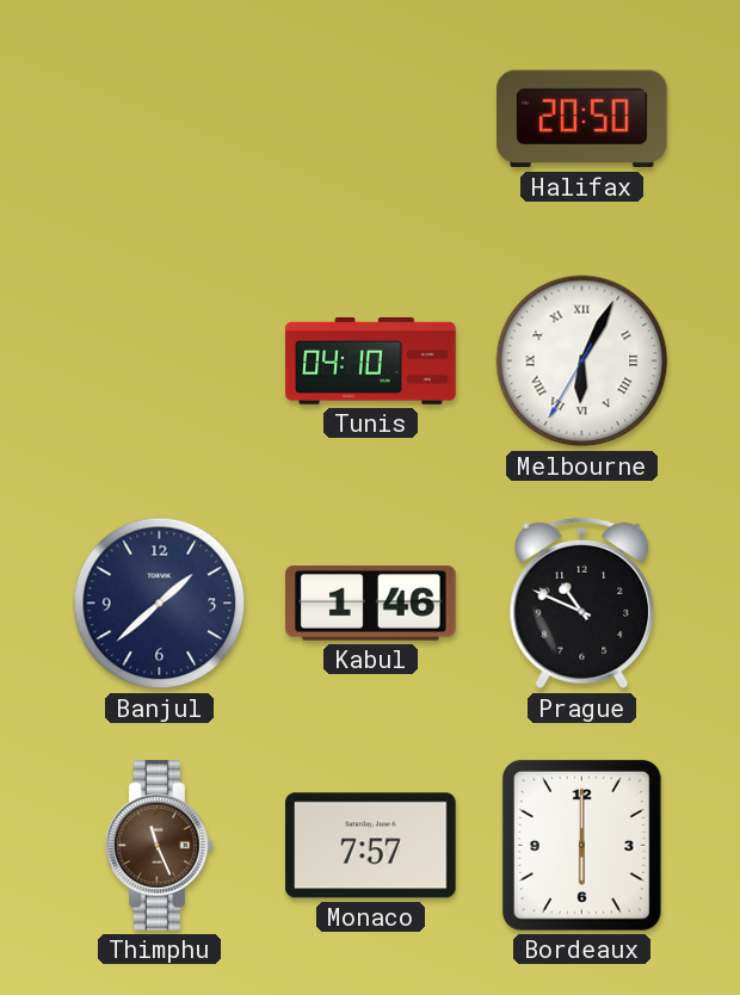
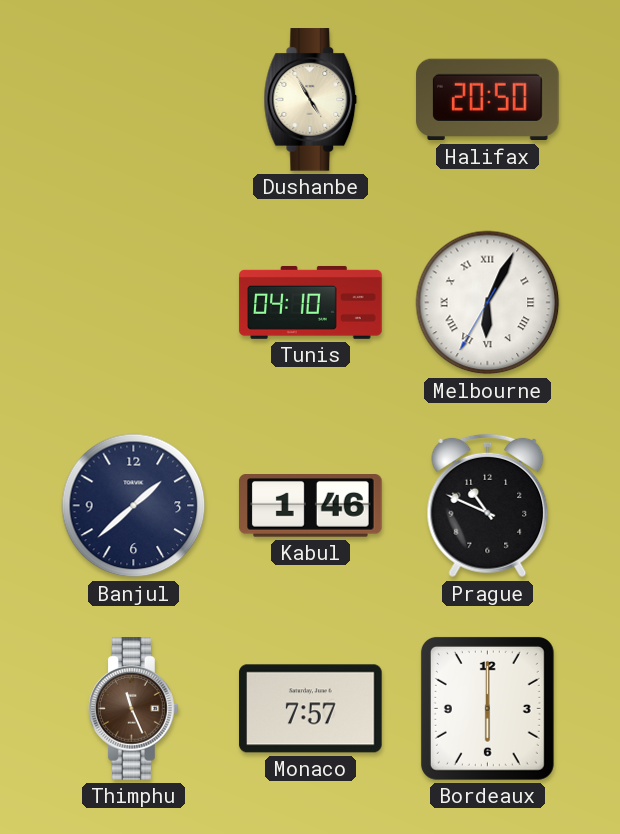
Dushanbe: none -> 4:55 (311, 100)
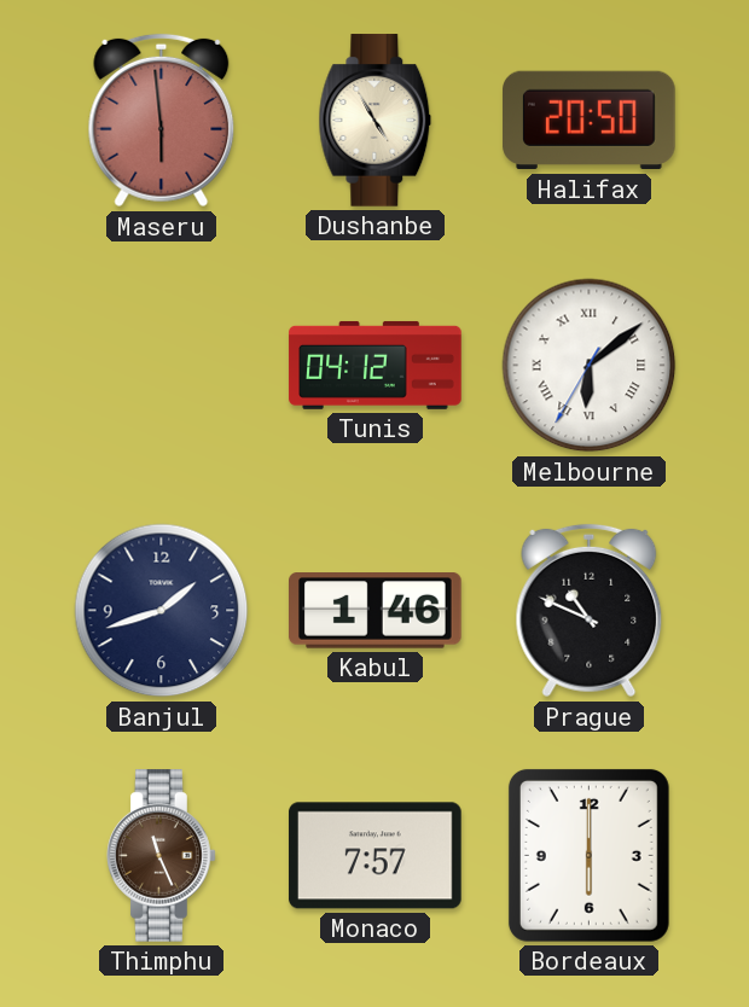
Maseru: none -> 5:59 (162, 121)
Tunis: 04:10 -> 04:12 (376, 365)
Melbourne: 6:04 -> 6:08 (590, 366)
Banjul: 1:38 -> 1:42 (162, 611)
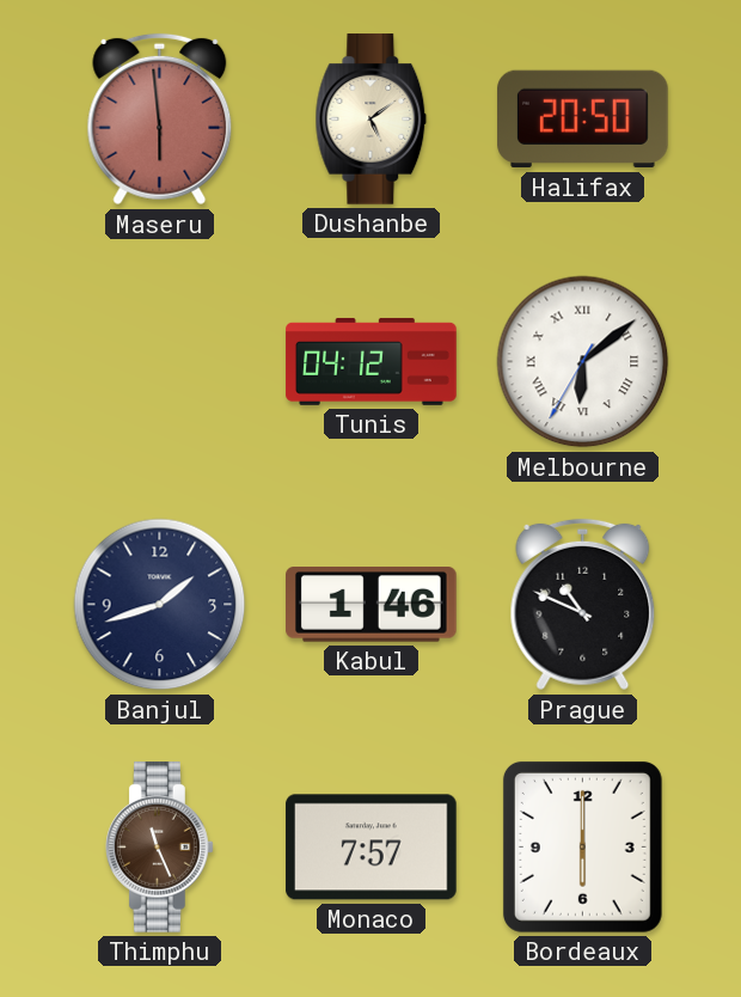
Dushanbe: 4:55 -> 5:09 (372, 120)
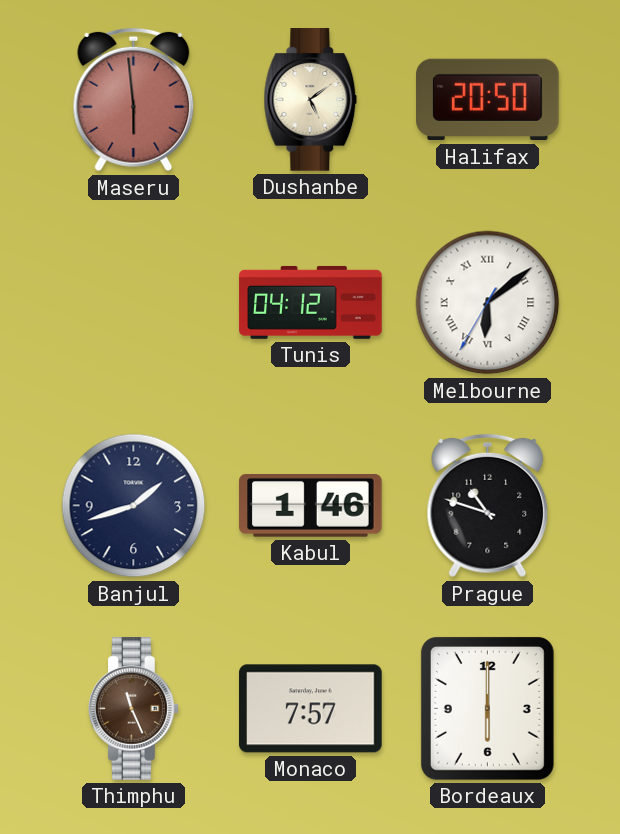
Prague: 10:49 -> 10:48 (488, 506)
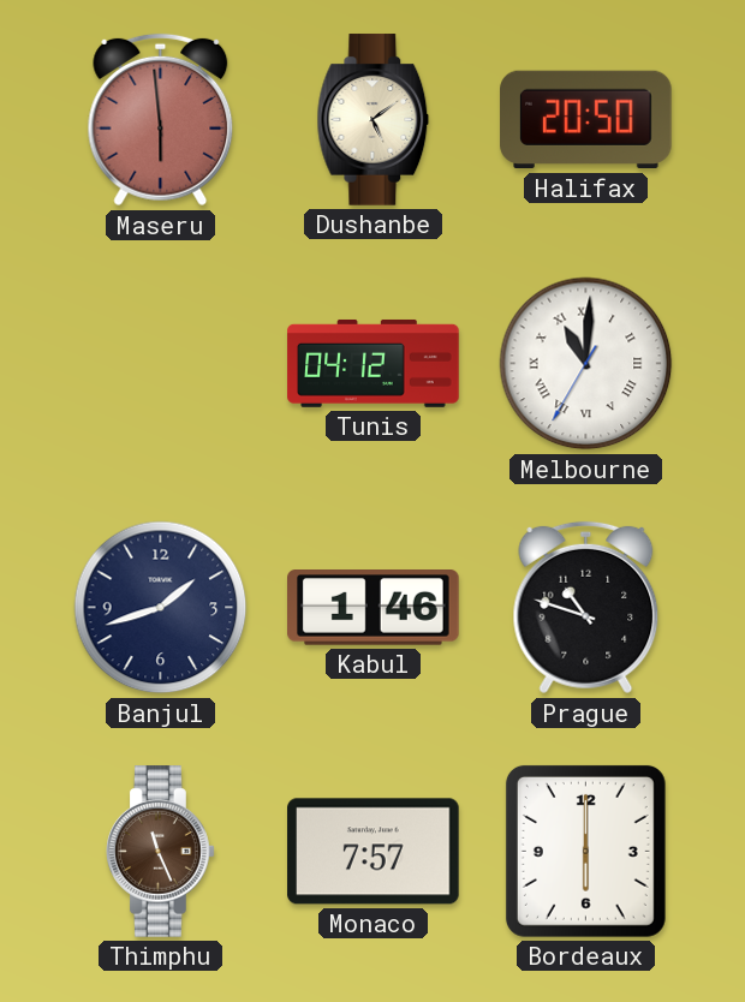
Melbourne: 6:08 -> 11:00 (586, 364)
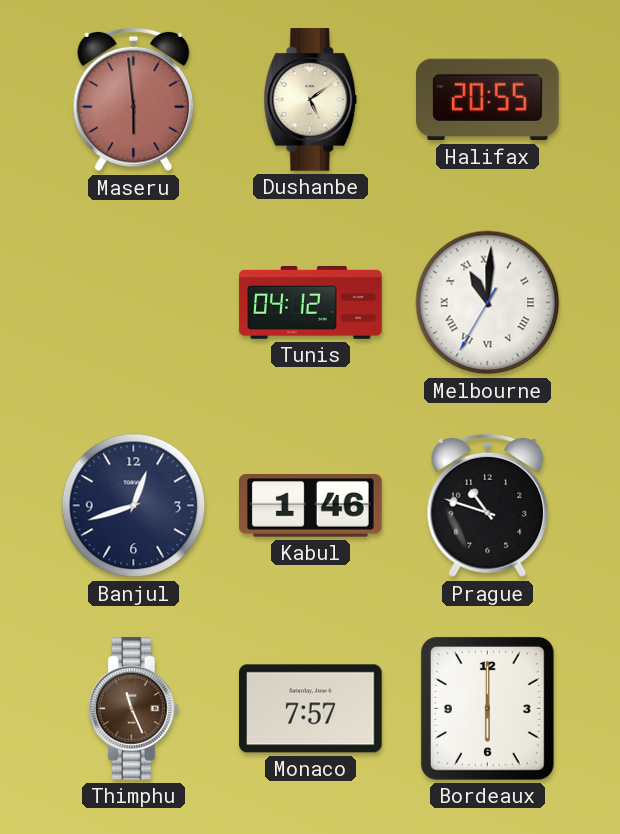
Halifax: 20:50 -> 20:55 (488, 100)
Banjul: 1:42 -> 12:42 (134, 506)
